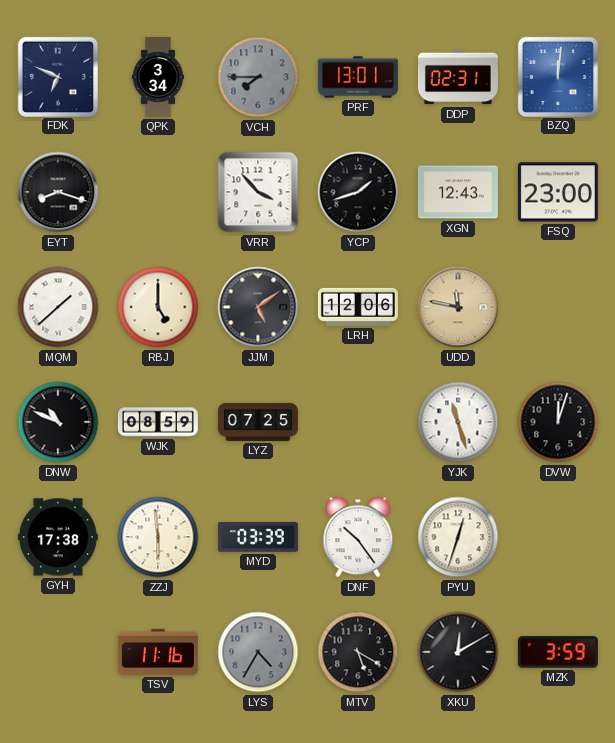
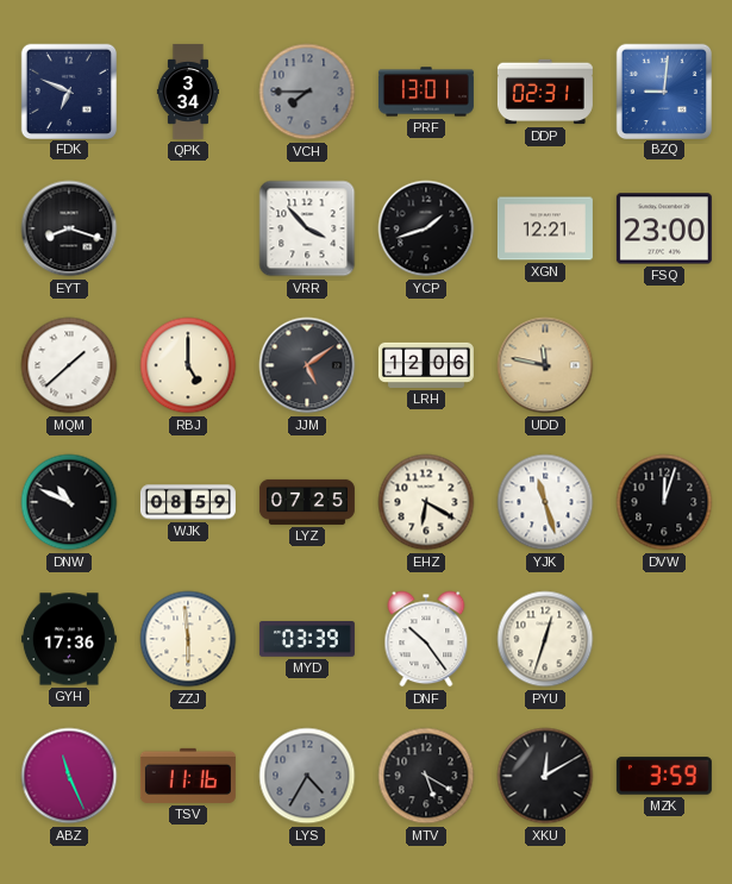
BZQ: 12:01 -> 9:01 (663, 90)
XGN: 12:43 -> 12:21 (545, 228)
EHZ: none -> 6:20 (426, 502)
GYH: 17:38 -> 17:36 (69, 639)
ABZ: none -> 11:26 (69, 776)
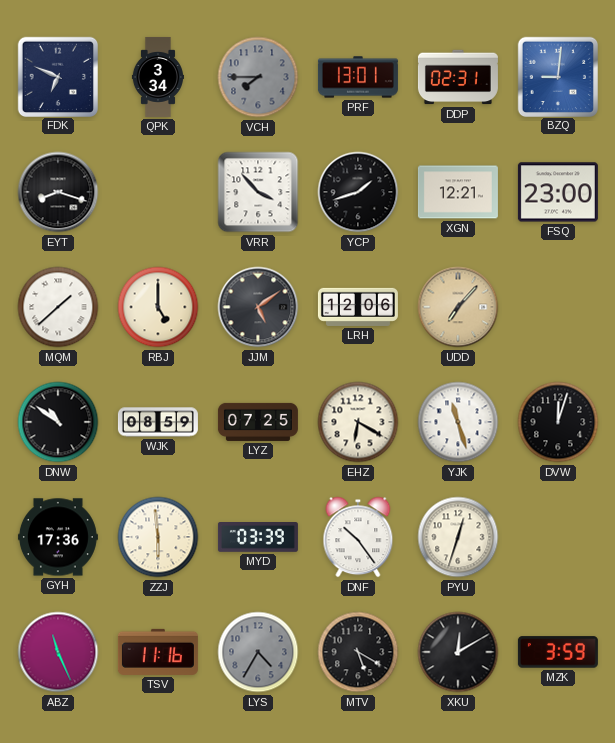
UDD: 11:47 -> 7:07 (458, 307)
DNW: 10:49 -> 10:51 (58, 422)
